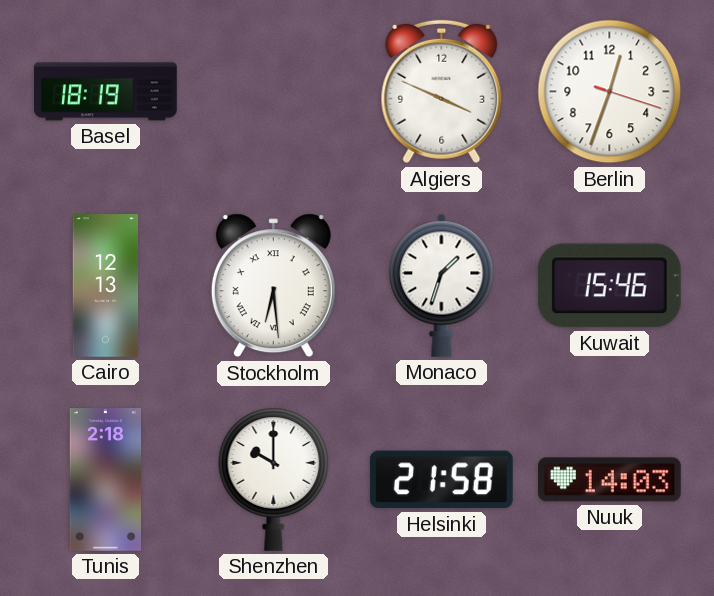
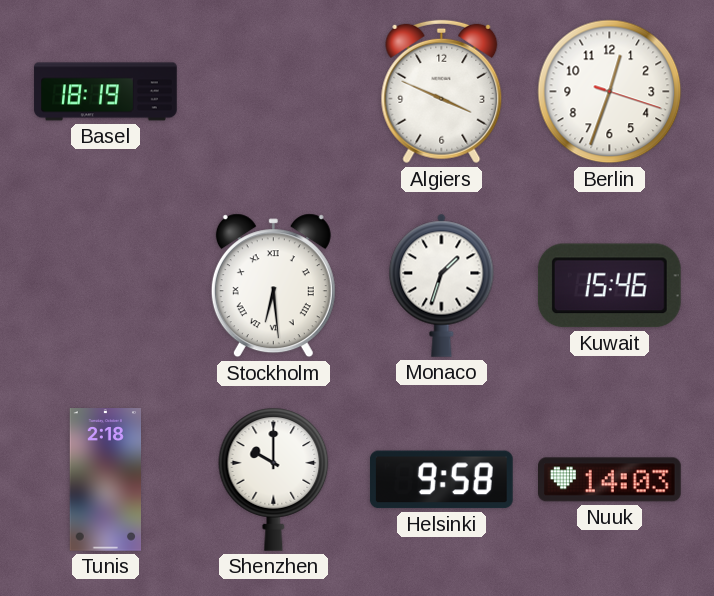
Cairo: 12:13 -> none (106, 286)
Helsinki: 21:58 -> 9:58 (441, 480)
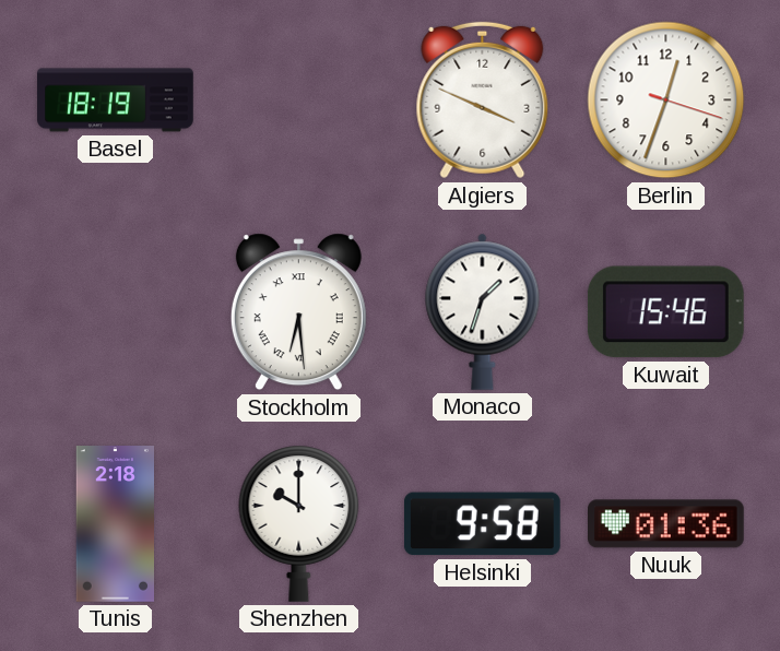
Nuuk: 14:03 -> 01:36 (666, 524)
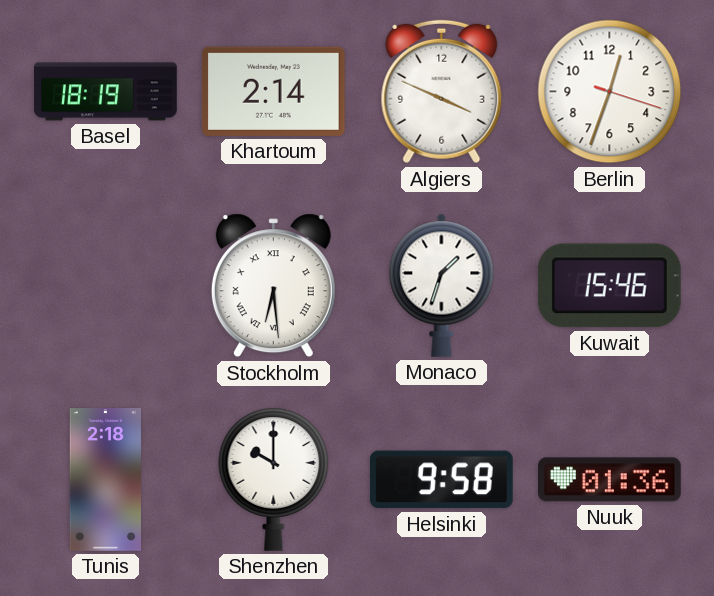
Khartoum: none -> 2:14 (273, 91)
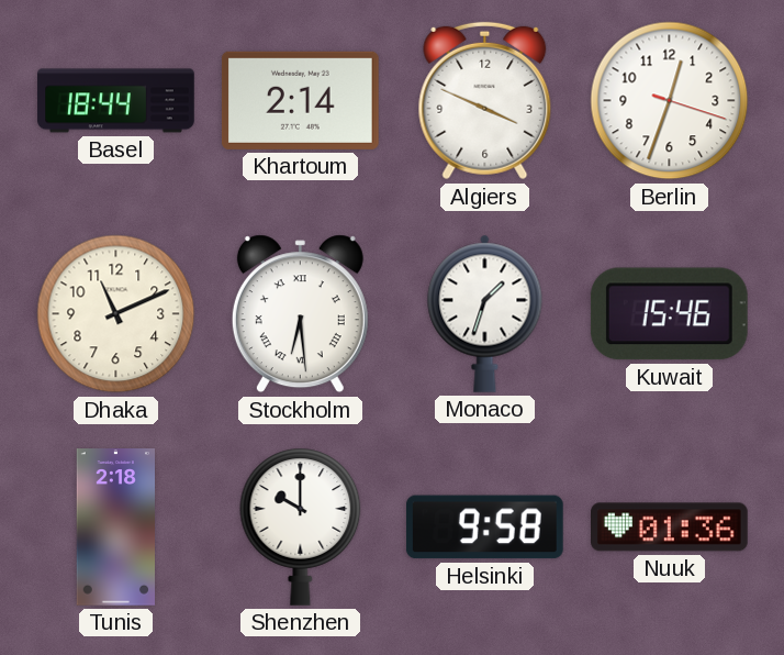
Basel: 18:19 -> 18:44 (116, 101)
Dhaka: none -> 11:11 (116, 314)
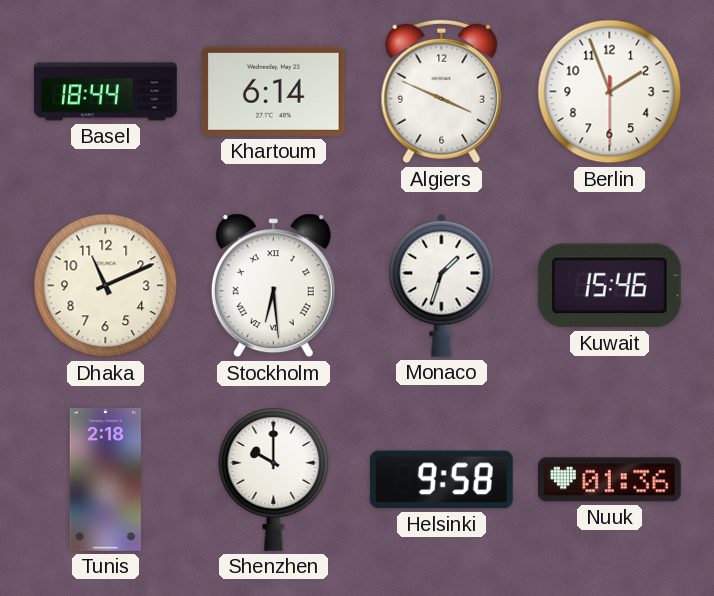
Khartoum: 2:14 -> 6:14 (273, 91)
Berlin: 12:33 -> 1:56 (610, 92)
